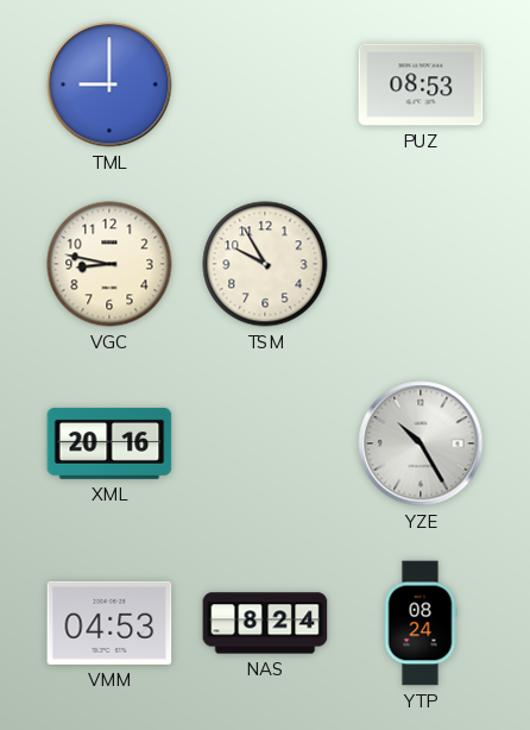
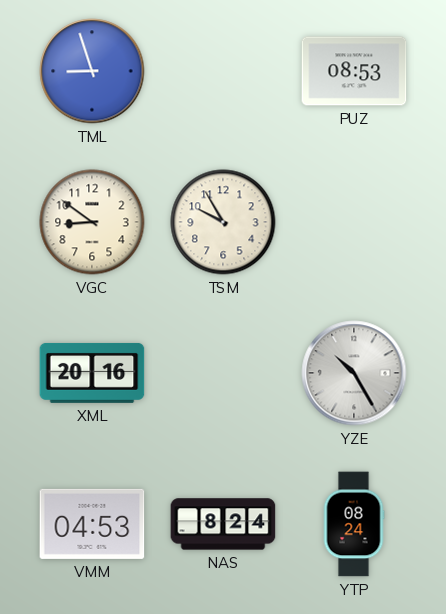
TML: 9:00 -> 8:57 (92, 71)
VGC: 8:47 -> 8:51 (92, 222)
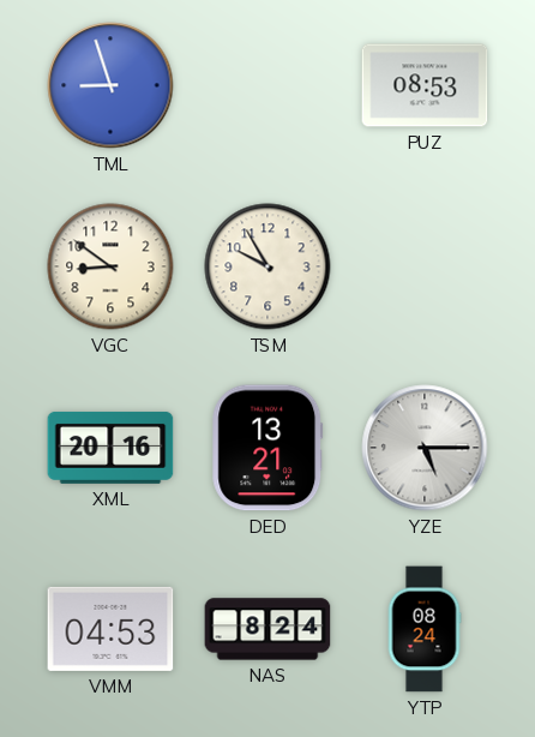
DED: none -> 13:21 (267, 448)
YZE: 10:25 -> 5:15 (425, 448)
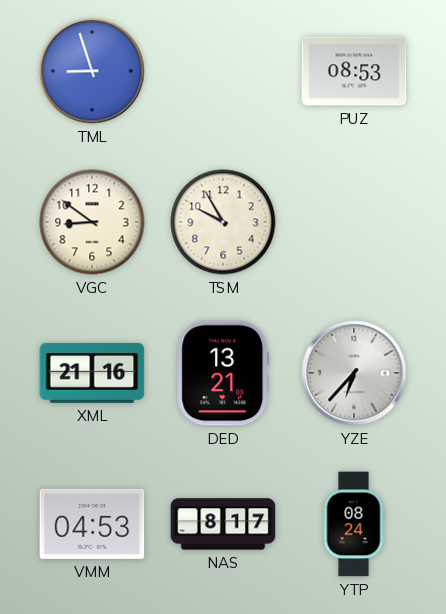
XML: 20:16 -> 21:16 (92, 373)
YZE: 5:15 -> 6:37 (354, 373)
NAS: 8:24 -> 8:17 (223, 524)
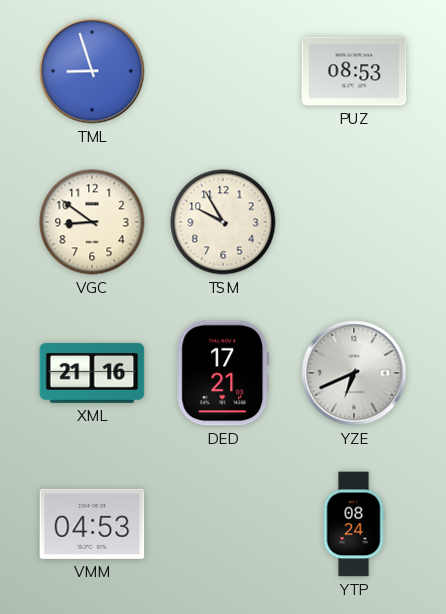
DED: 13:21 -> 17:21 (223, 373)
YZE: 6:37 -> 6:41 (354, 373)
NAS: 8:17 -> none (223, 524)
